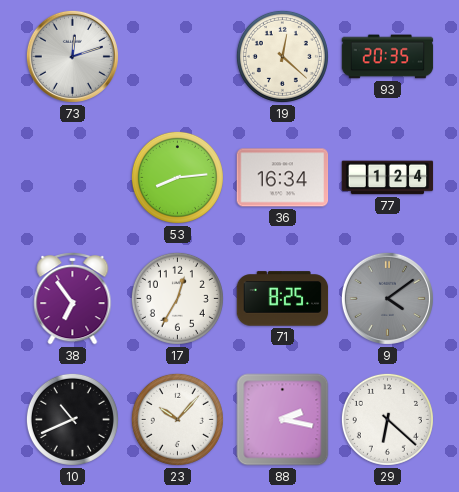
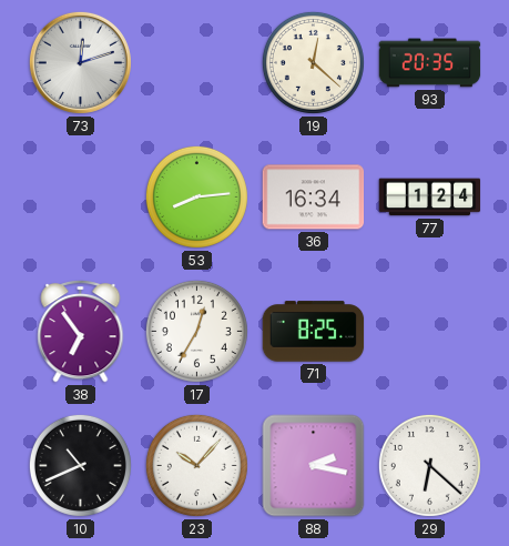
9: 4:09 -> none (387, 298)
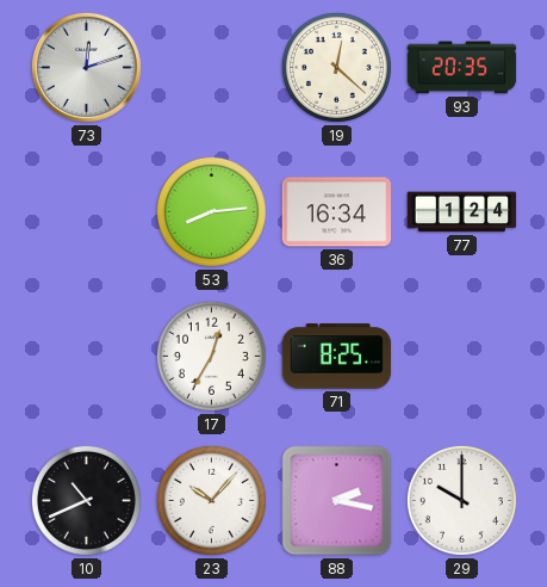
38: 6:54 -> none (81, 332)
29: 6:22 -> 10:00 (461, 500)
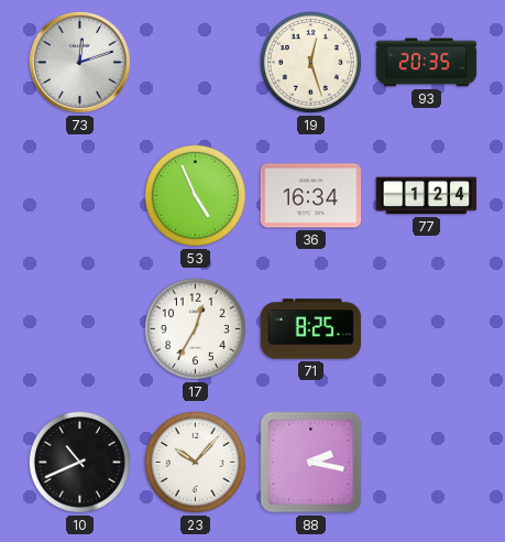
19: 12:22 -> 12:27 (310, 62)
53: 8:14 -> 4:56 (195, 195)
29: 10:00 -> none (461, 500)
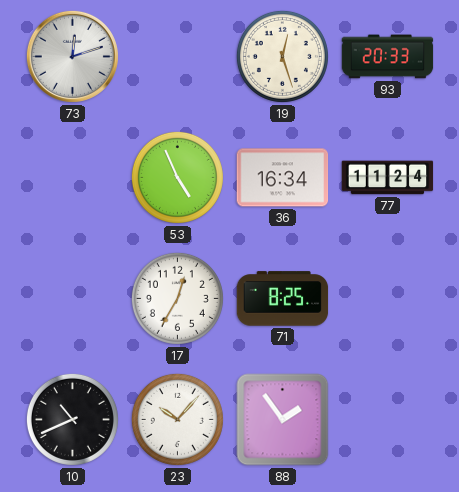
93: 20:35 -> 20:33 (388, 57)
77: 1:24 -> 11:24 (388, 178)
88: 2:17 -> 1:54 (283, 420)
